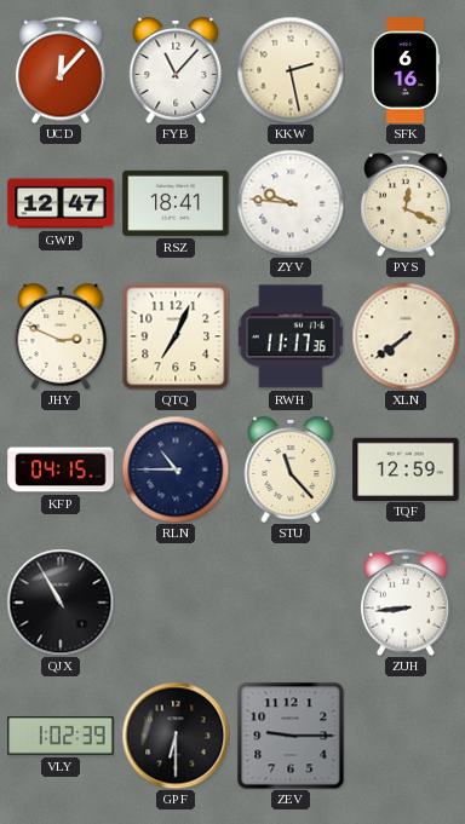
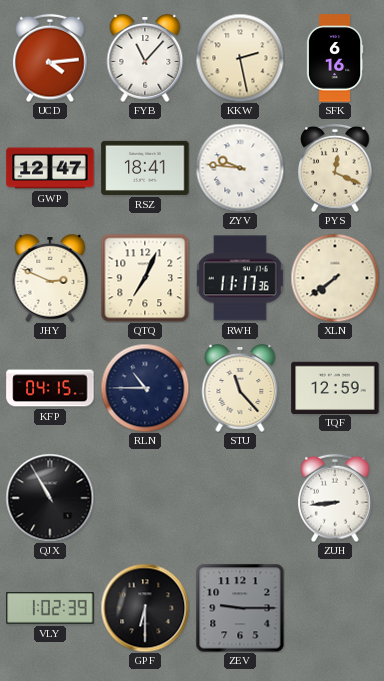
UCD: 12:07 -> 4:14 (50, 58)
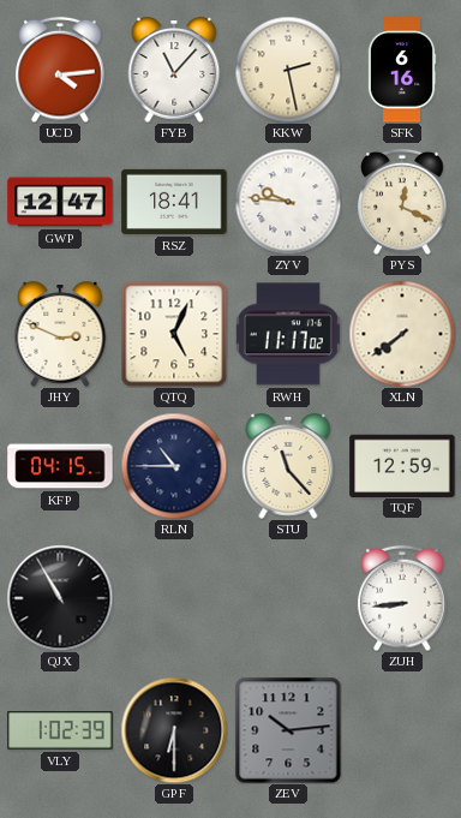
QTQ: 7:04 -> 5:04 (174, 334)
RWH: 11:17:36 -> 11:17:02 (288, 334)
ZEV: 9:15 -> 10:14 (288, 730)
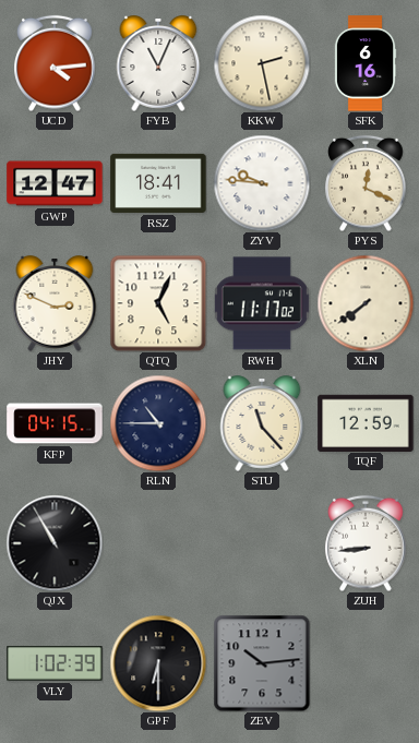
FYB: 11:07 -> 11:04 (158, 63)
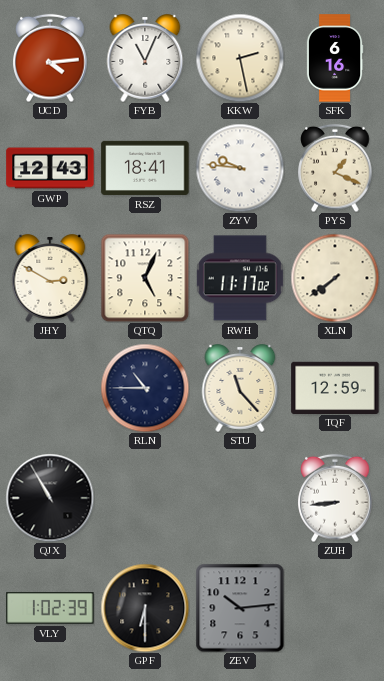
GWP: 12:47 -> 12:43 (50, 168)
PYS: 12:19 -> 1:19 (335, 168)
JHY: 2:49 -> 2:50 (50, 278)
KFP: 04:15 -> none (55, 423)
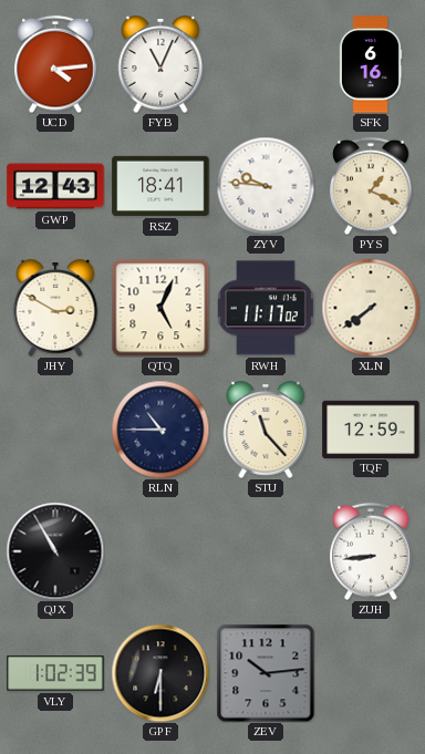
KKW: 2:28 -> none (240, 58)
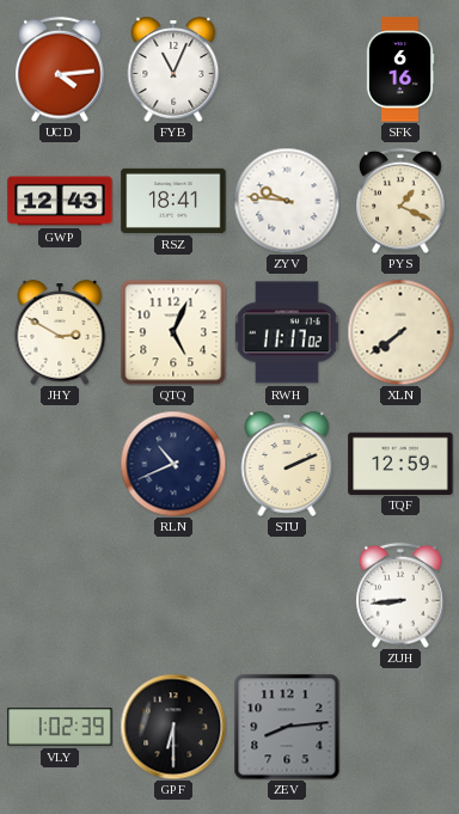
RLN: 10:45 -> 10:41 (173, 464)
STU: 11:23 -> 2:11 (287, 464)
QJX: 10:55 -> none (55, 551)
ZEV: 10:14 -> 8:14 (287, 727)
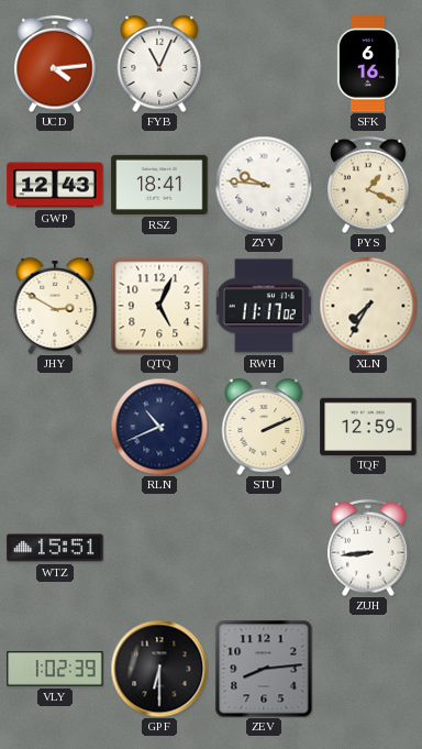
XLN: 7:39 -> 7:35 (368, 306)
WTZ: none -> 15:51 (55, 548)
